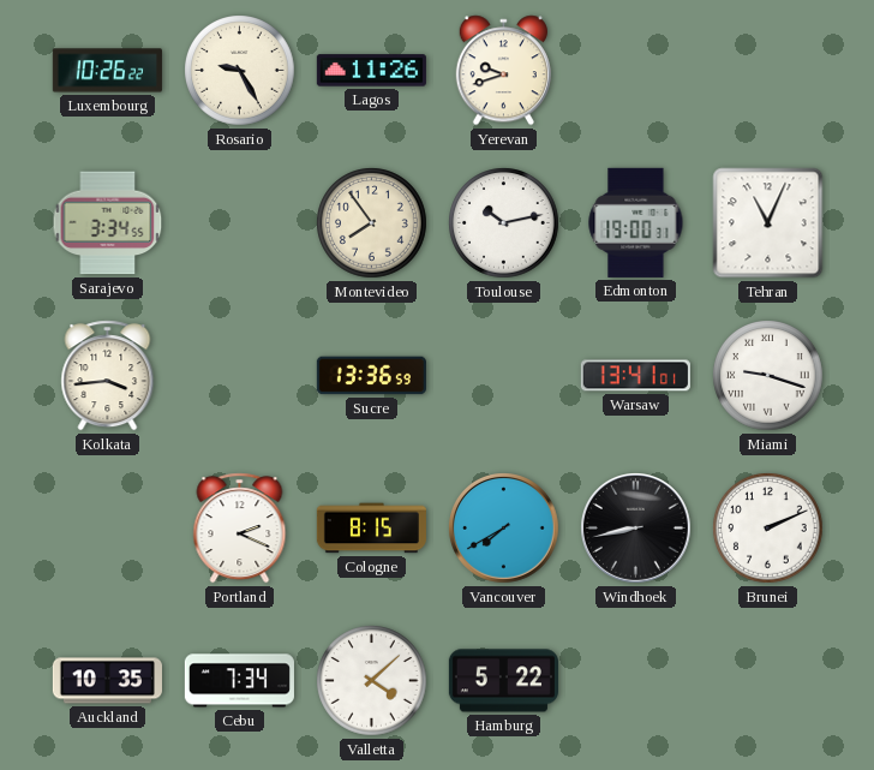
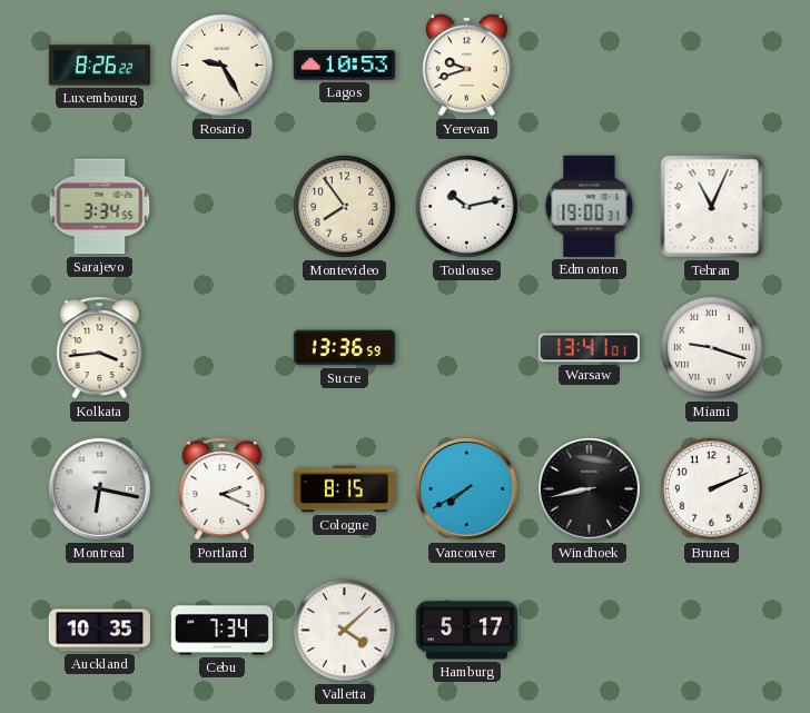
Luxembourg: 10:26 -> 8:26 (99, 66)
Lagos: 11:26 -> 10:53 (344, 66)
Montreal: none -> 6:17 (100, 489)
Hamburg: 5:22 -> 5:17 (466, 631)
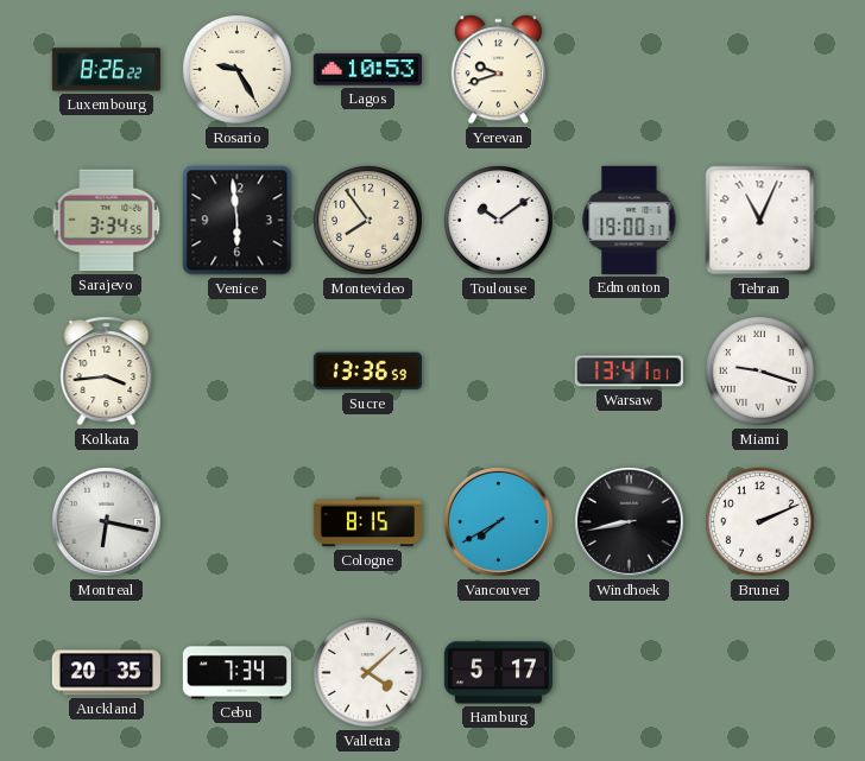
Venice: none -> 5:59 (238, 221)
Toulouse: 10:13 -> 10:09 (499, 221)
Portland: 2:19 -> none (223, 489)
Auckland: 10:35 -> 20:35 (106, 673)
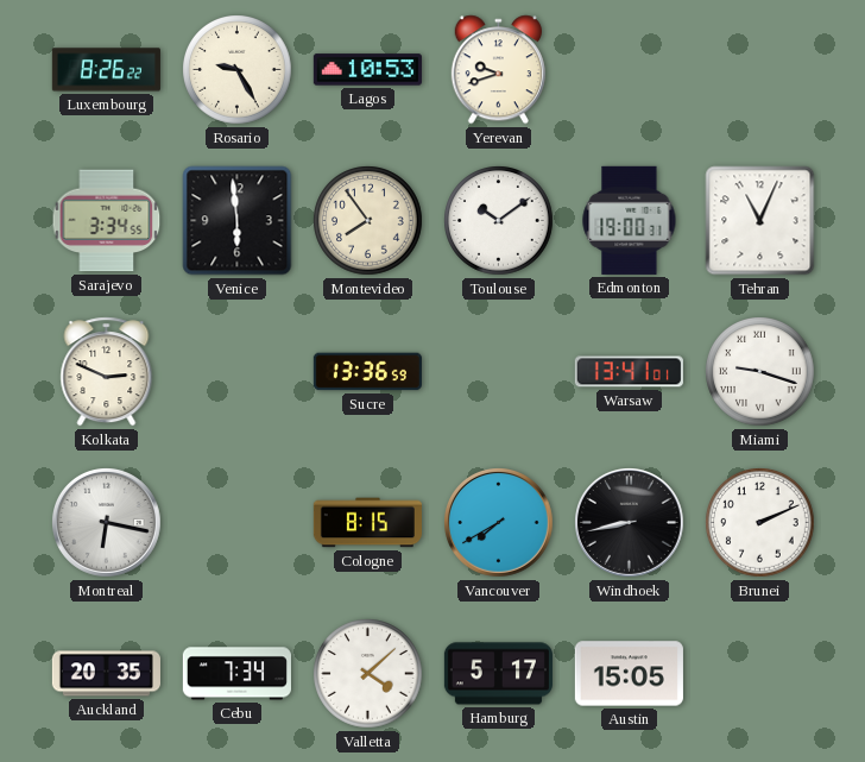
Kolkata: 3:44 -> 2:49 (107, 372)
Austin: none -> 15:05 (629, 674)
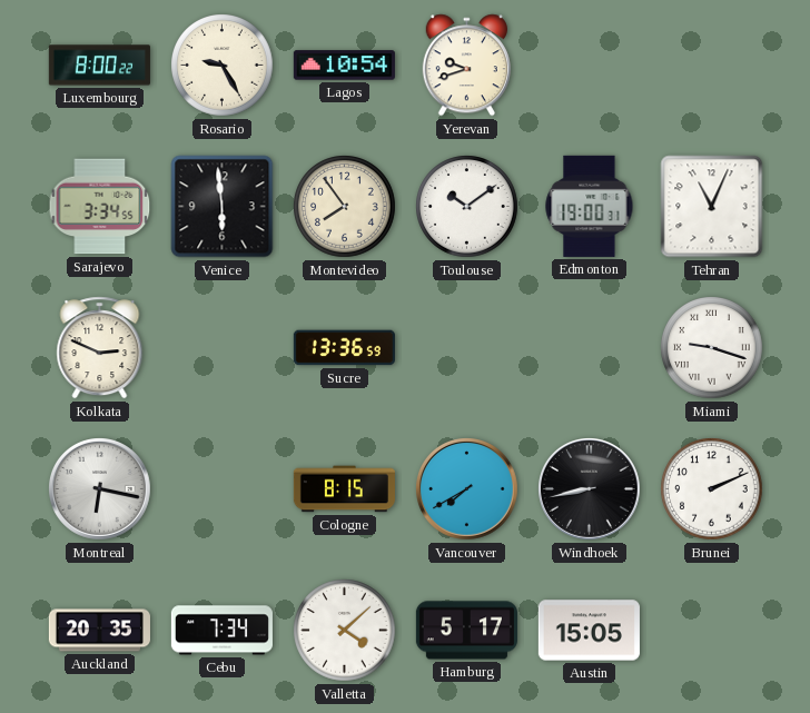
Luxembourg: 8:26 -> 8:00 (99, 66)
Lagos: 10:53 -> 10:54 (344, 66)
Warsaw: 13:41 -> none (629, 372)
